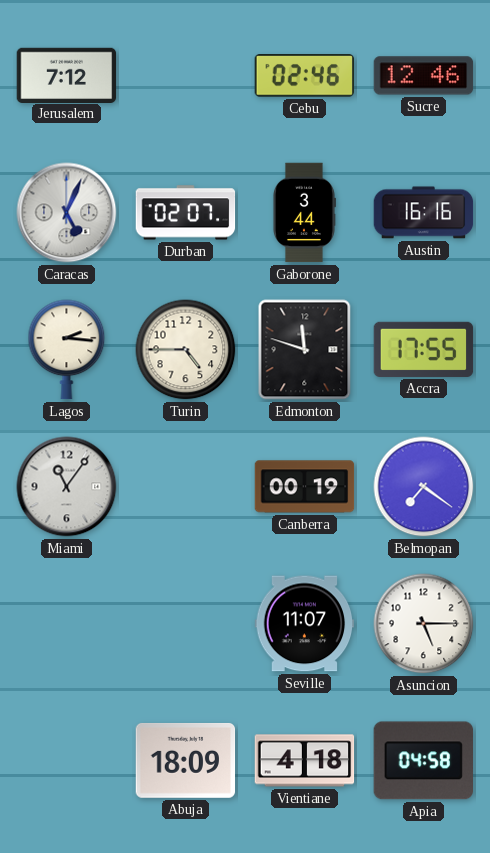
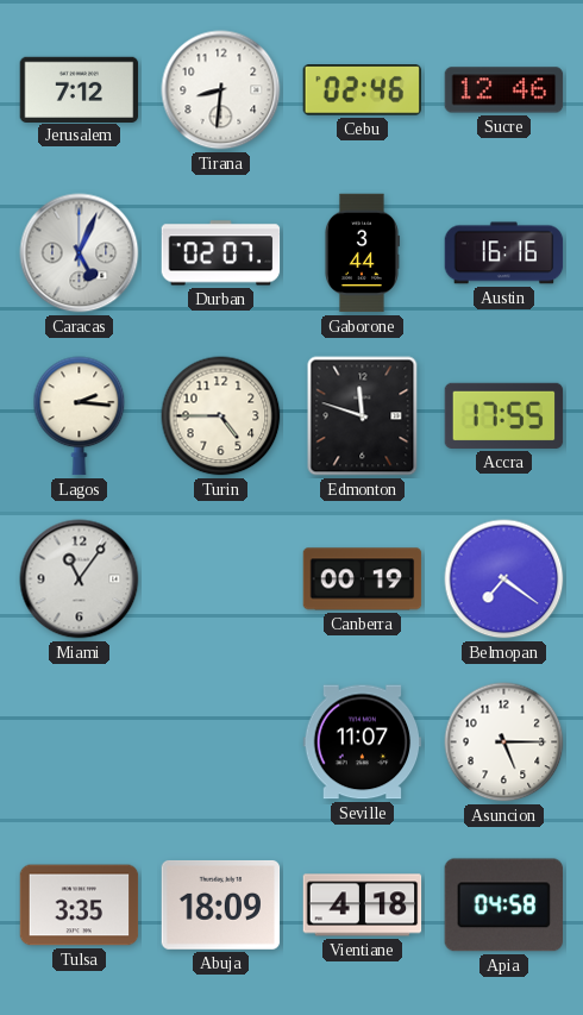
Tirana: none -> 8:31 (221, 90)
Tulsa: none -> 3:35 (80, 906)
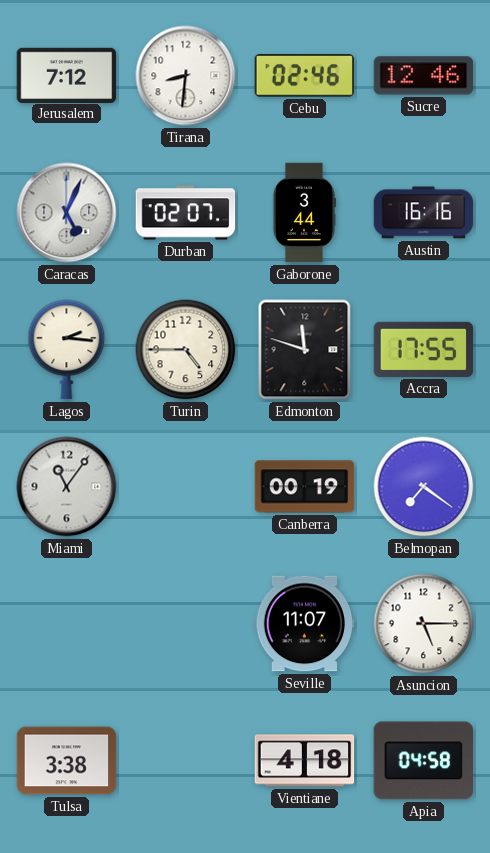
Tulsa: 3:35 -> 3:38 (67, 761)
Abuja: 18:09 -> none (221, 904)
